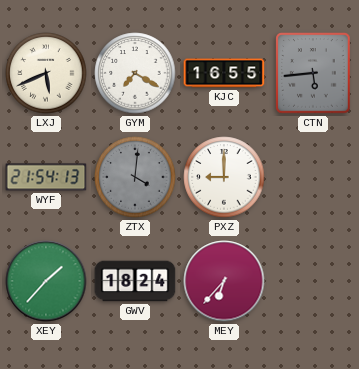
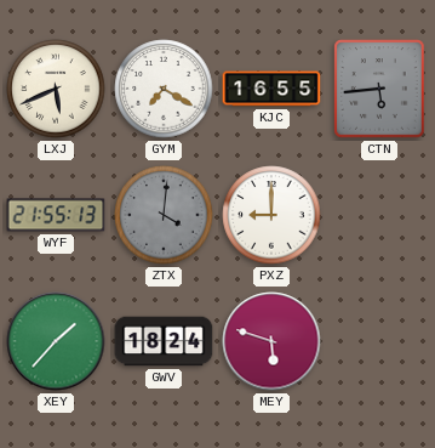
WYF: 21:54 -> 21:55 (56, 215)
MEY: 6:37 -> 5:48 (271, 341)
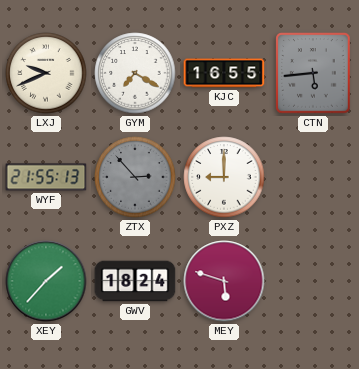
LXJ: 5:41 -> 9:41 (46, 73)
ZTX: 4:01 -> 2:53 (135, 177)
